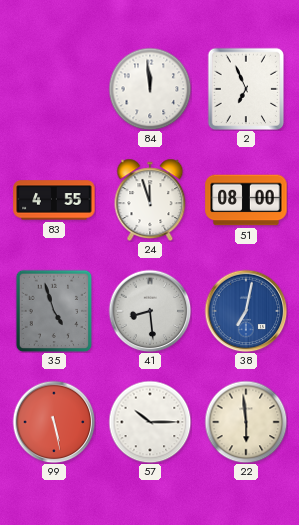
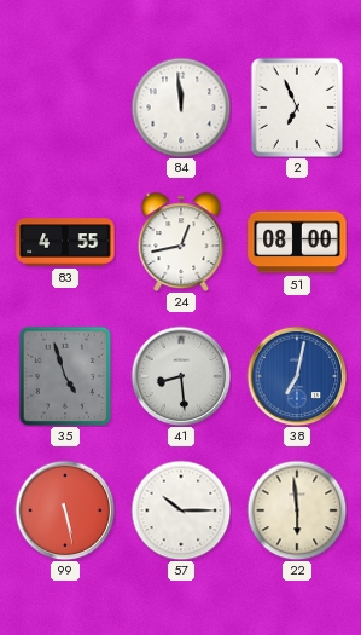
24: 11:57 -> 12:43 (181, 242)
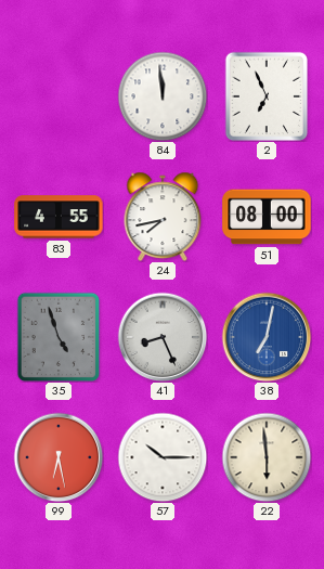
24: 12:43 -> 7:43 (163, 217)
41: 8:29 -> 8:26 (163, 337)
99: 5:28 -> 6:28 (59, 457)
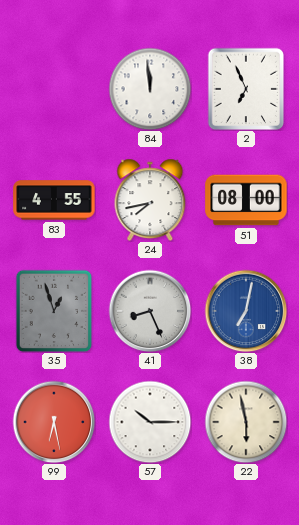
35: 4:57 -> 12:57 (54, 311)
22: 5:59 -> 5:58 (246, 422)
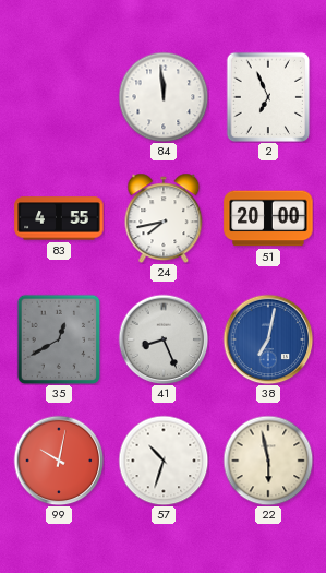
51: 08:00 -> 20:00 (268, 218)
35: 12:57 -> 12:40 (59, 339)
99: 6:28 -> 10:02 (59, 461)
57: 10:15 -> 10:33 (164, 461)
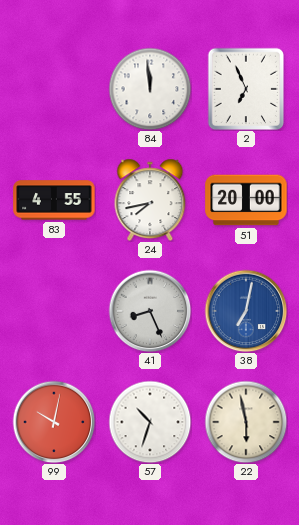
35: 12:40 -> none (59, 339)
